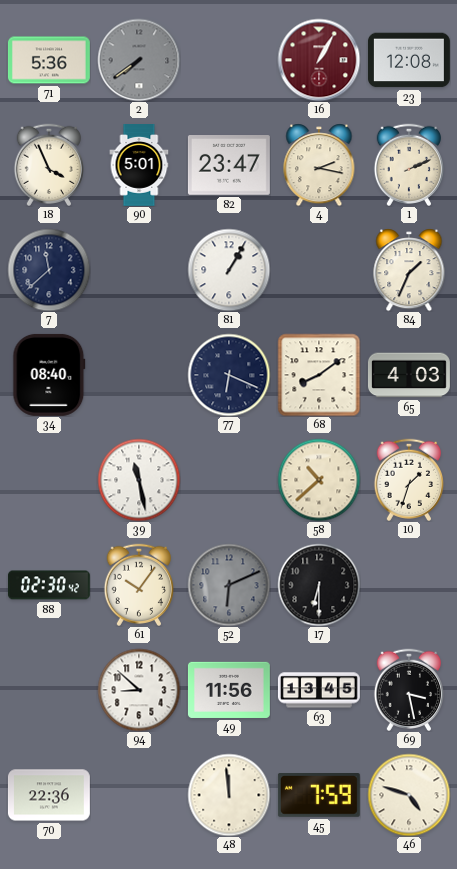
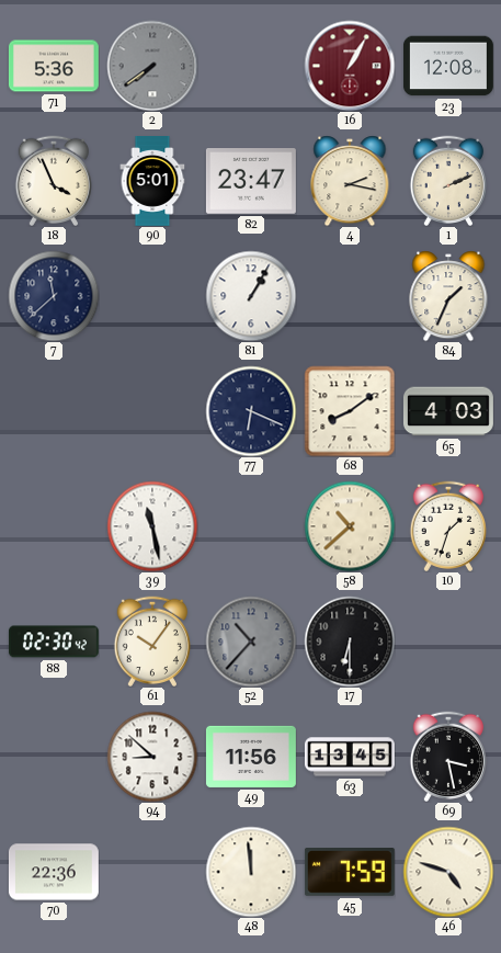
34: 08:40 -> none (49, 375)
52: 6:11 -> 10:37 (251, 642)
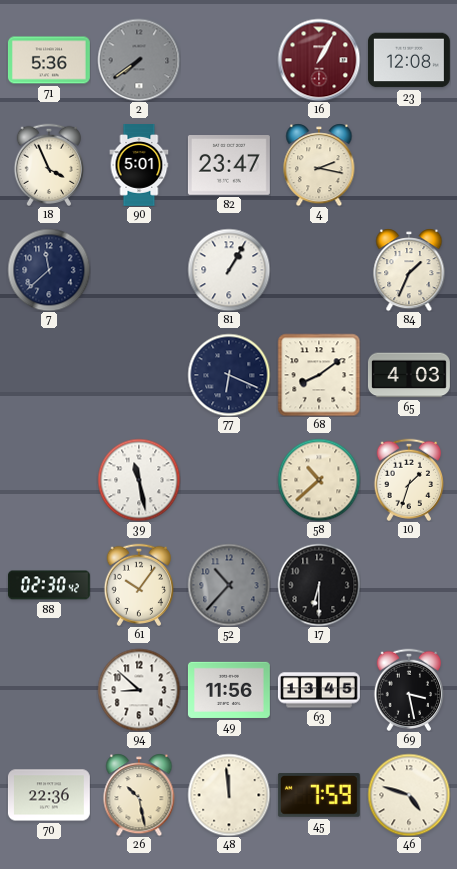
1: 2:11 -> none (447, 181)
26: none -> 10:28 (139, 795)
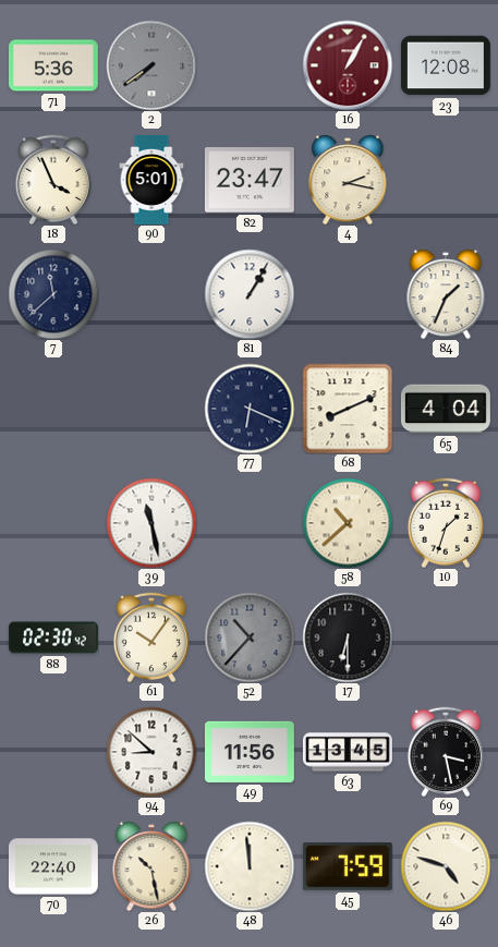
68: 8:09 -> 8:11 (348, 409)
65: 4:03 -> 4:04 (446, 409)
70: 22:36 -> 22:40 (53, 866)
